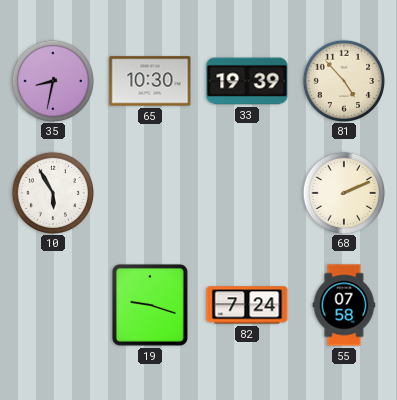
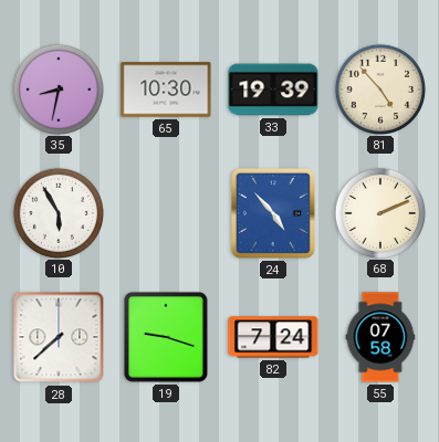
24: none -> 4:53 (273, 213)
28: none -> 7:38 (59, 337)
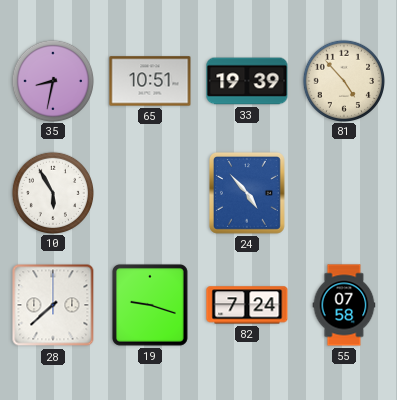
65: 10:30 -> 10:51 (150, 81)
68: 2:11 -> none (379, 212)
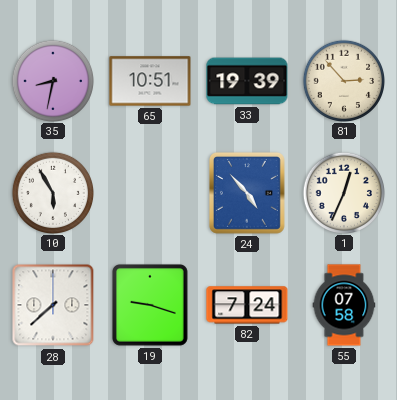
81: 4:53 -> 2:53 (343, 80)
1: none -> 12:34 (343, 192)
